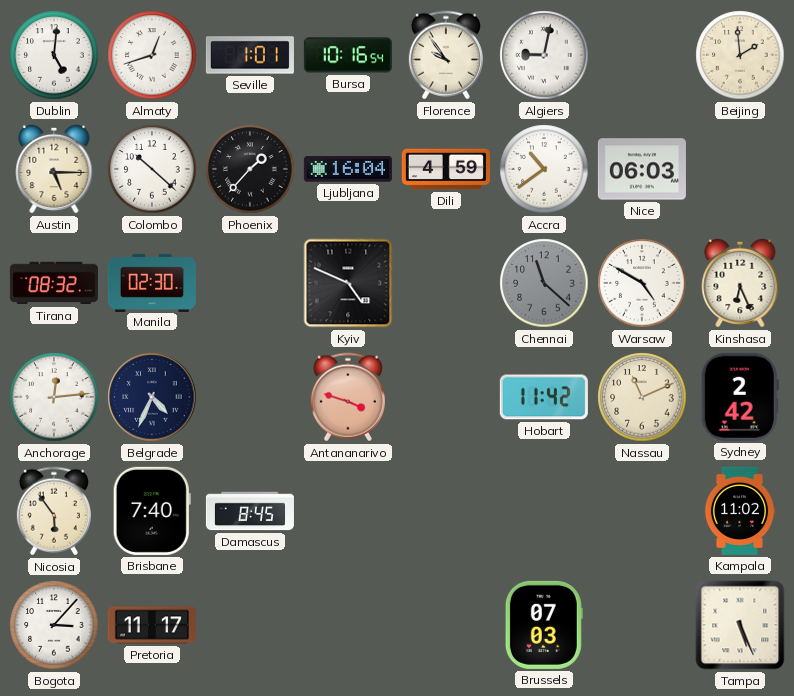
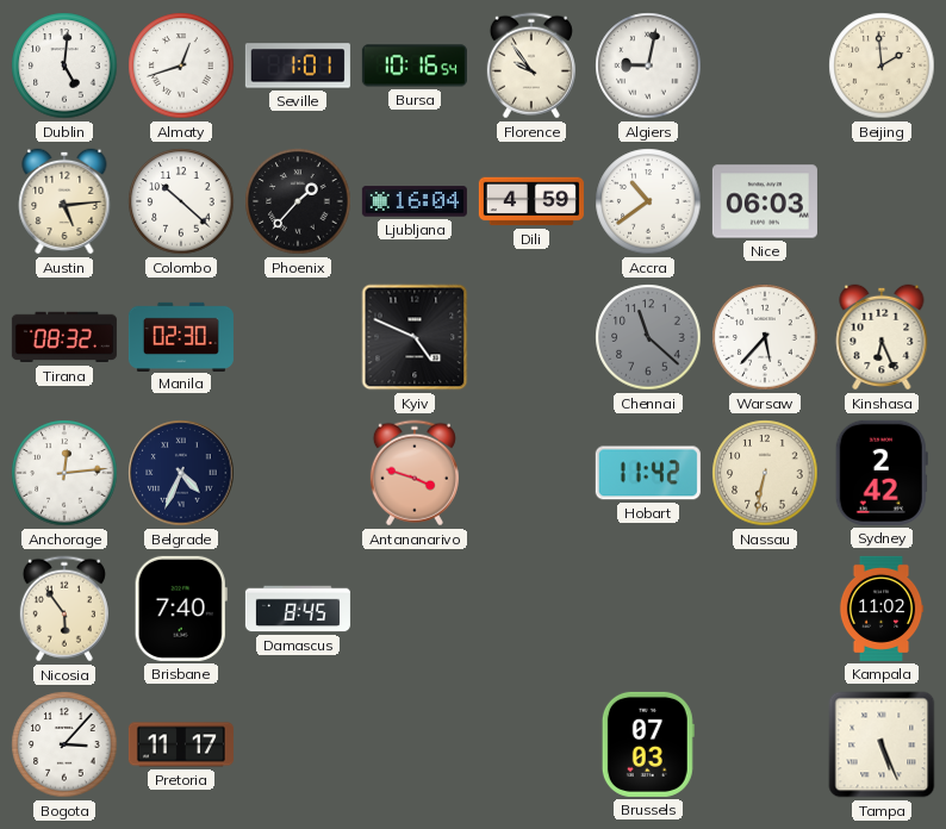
Austin: 5:15 -> 5:14 (64, 201)
Warsaw: 4:50 -> 5:37 (765, 337)
Nassau: 11:11 -> 6:32 (765, 473)
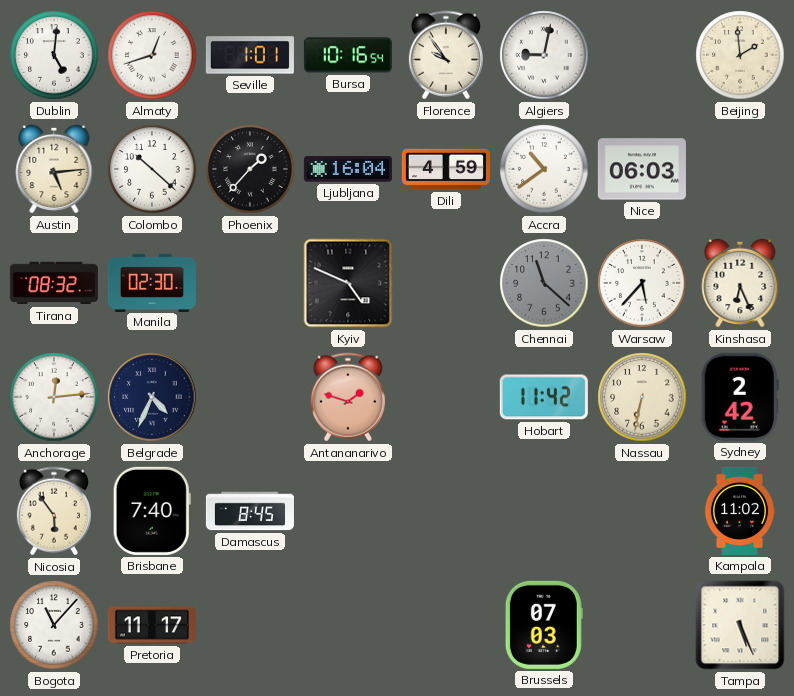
Antananarivo: 3:48 -> 1:48 (348, 397)
Bogota: 3:07 -> 11:07 (54, 625)
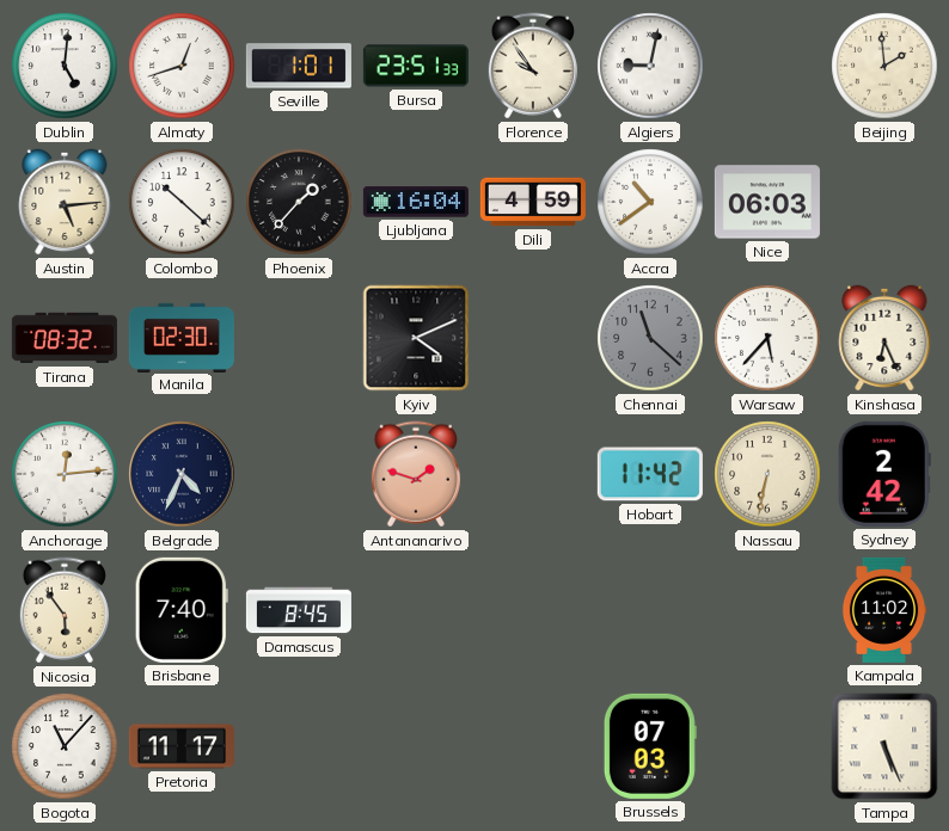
Bursa: 10:16 -> 23:51 (416, 66)
Kyiv: 4:49 -> 4:11 (416, 338)
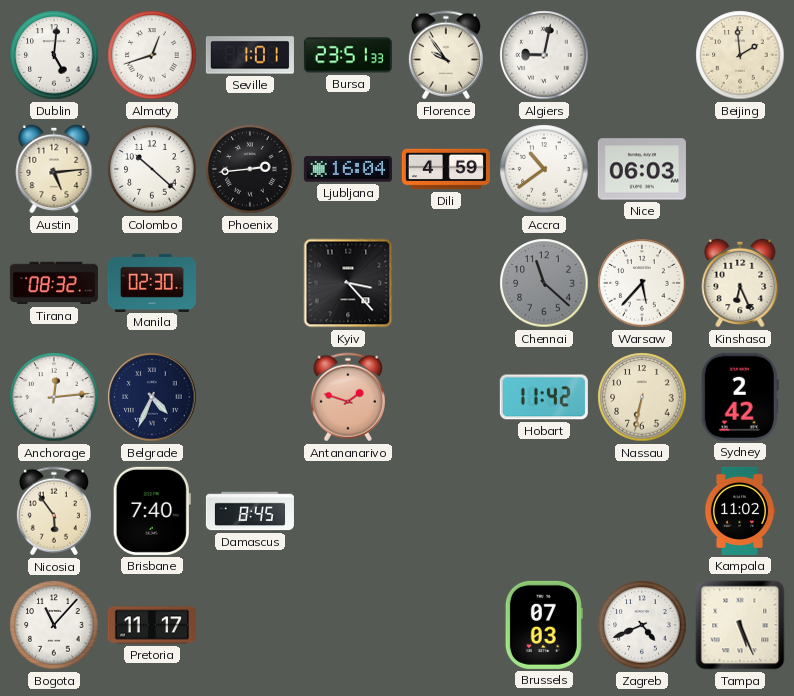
Phoenix: 1:37 -> 2:44 (250, 169)
Kyiv: 4:11 -> 3:23 (348, 283)
Zagreb: none -> 4:41 (642, 625)
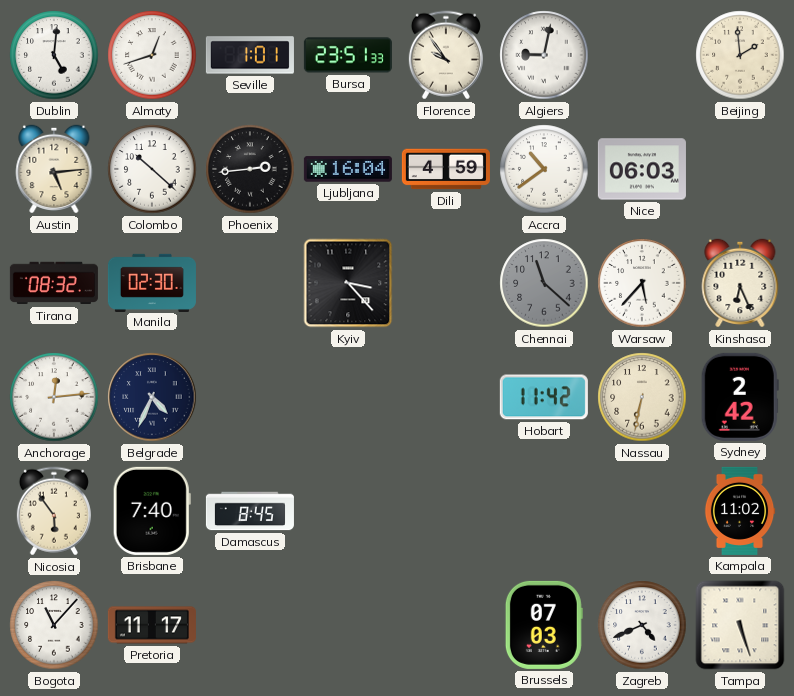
Antananarivo: 1:48 -> none (348, 397)
Tampa: 5:26 -> 5:27 (740, 625)
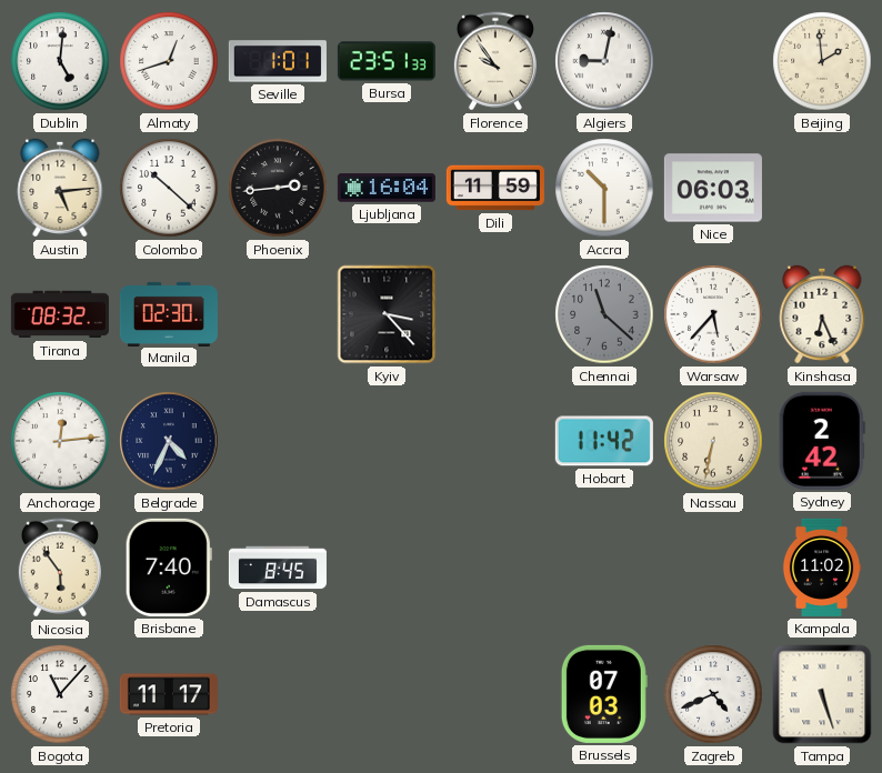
Dili: 4:59 -> 11:59 (495, 188)
Accra: 10:39 -> 10:30 (604, 188)
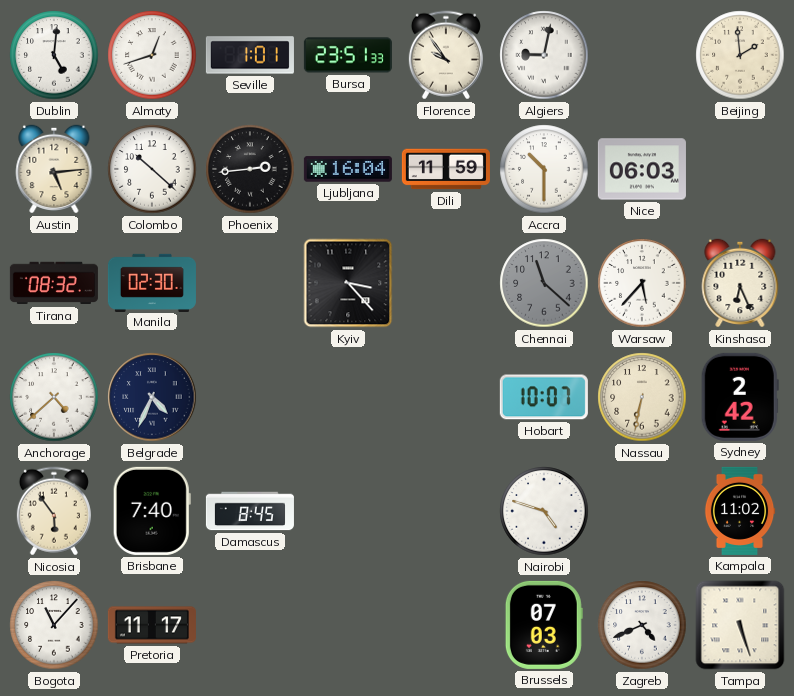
Anchorage: 12:14 -> 4:38 (54, 397)
Hobart: 11:42 -> 10:07 (544, 397)
Nairobi: none -> 4:48 (544, 511)
